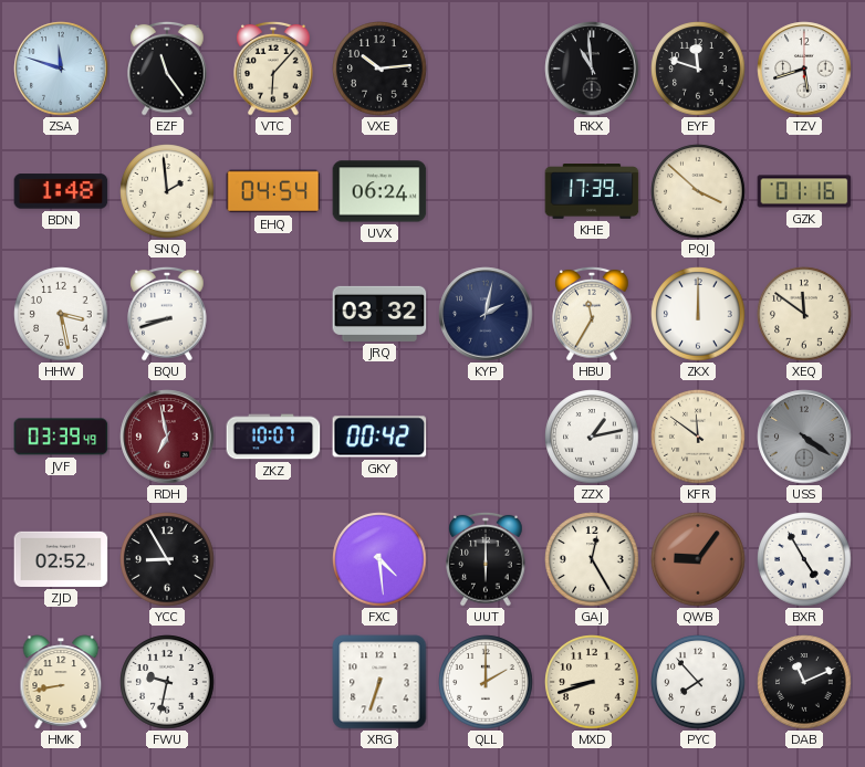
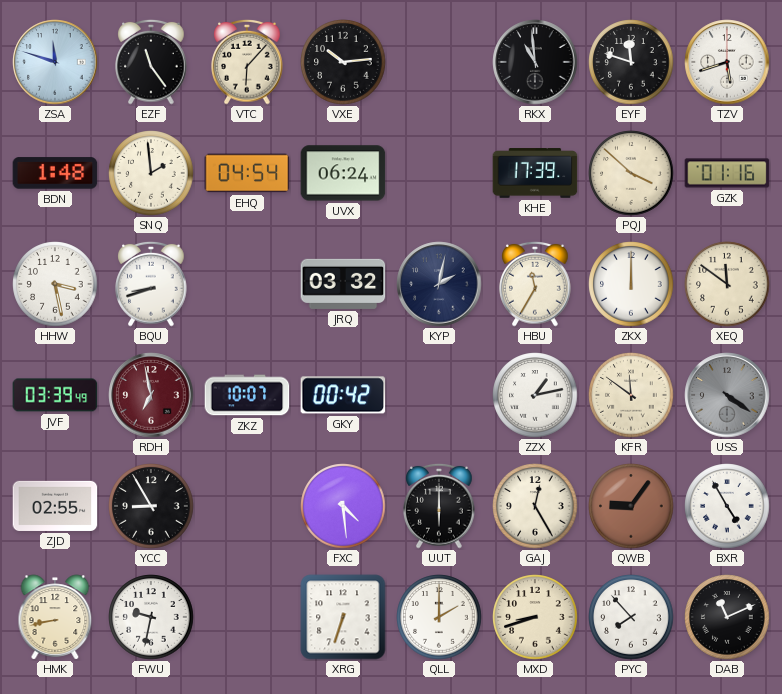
ZJD: 02:52 -> 02:55 (55, 506)
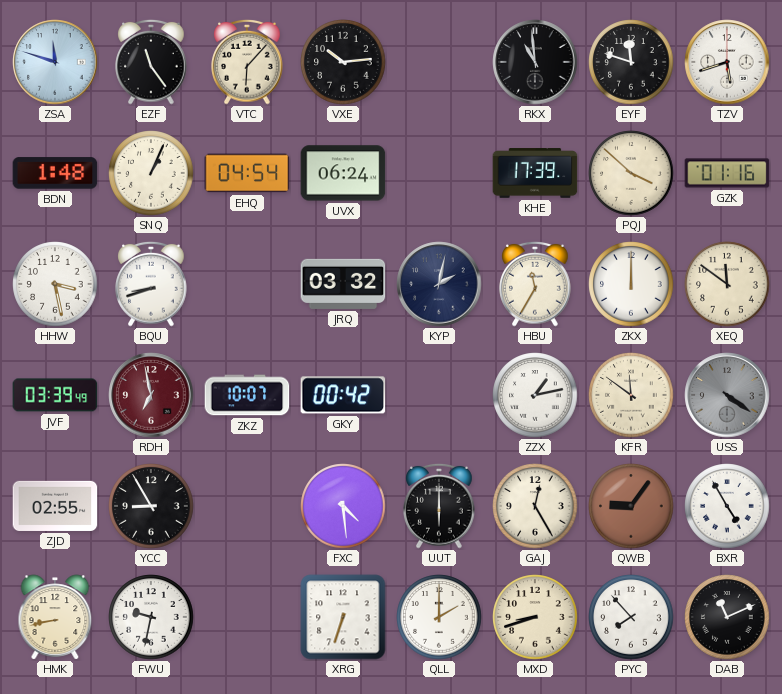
SNQ: 1:59 -> 1:04 (151, 173)
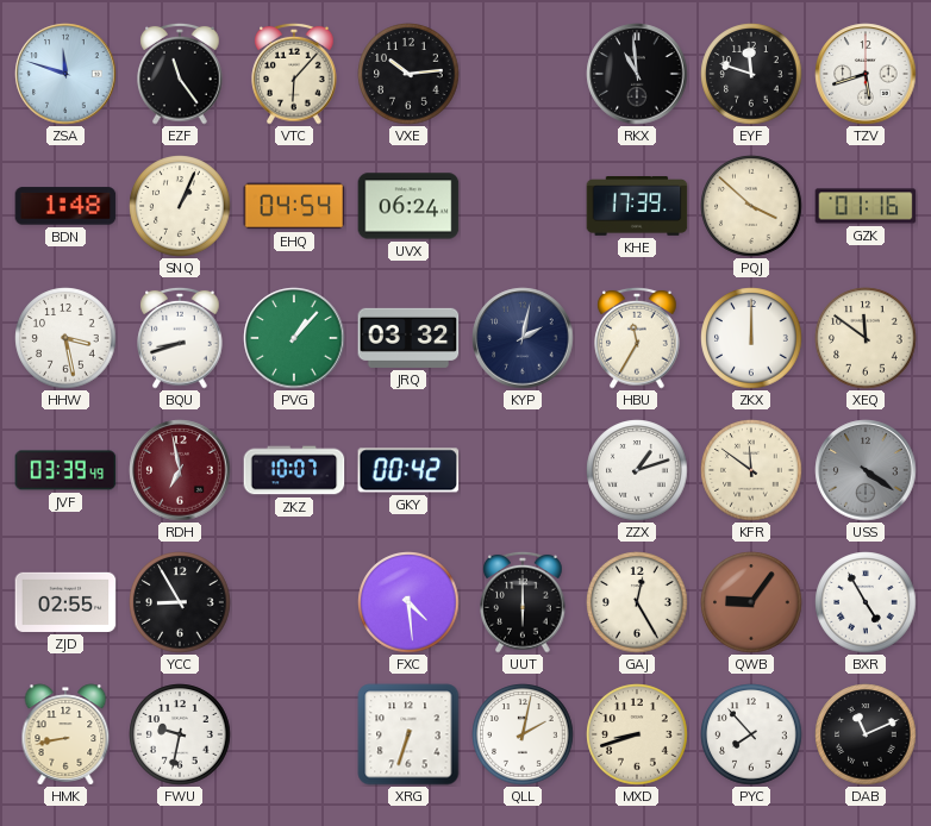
PVG: none -> 1:07 (294, 338)
ZZX: 1:13 -> 1:12 (637, 470)
QLL: 2:00 -> 2:02 (523, 734)
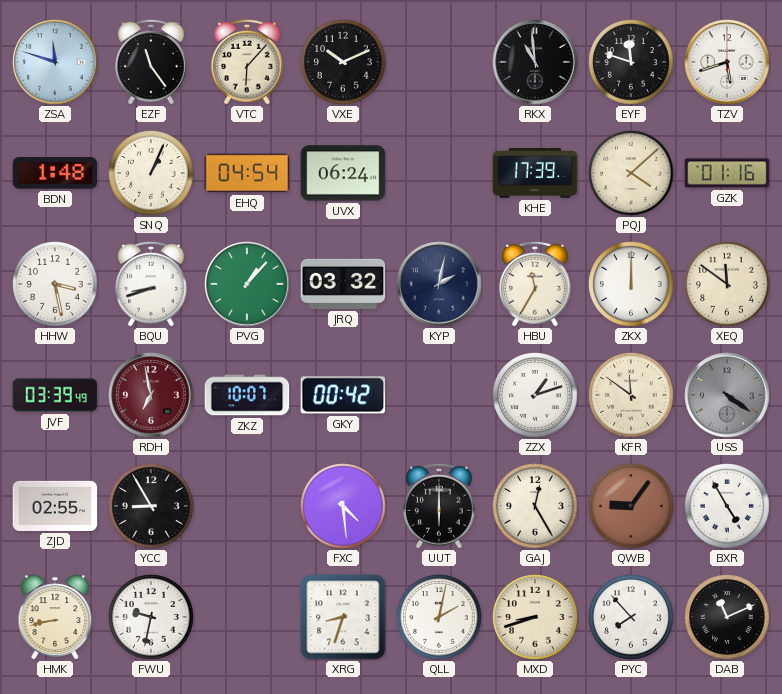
VXE: 10:14 -> 10:11 (343, 62)
PQJ: 3:52 -> 4:08 (631, 173)
XRG: 6:33 -> 8:33 (343, 617)
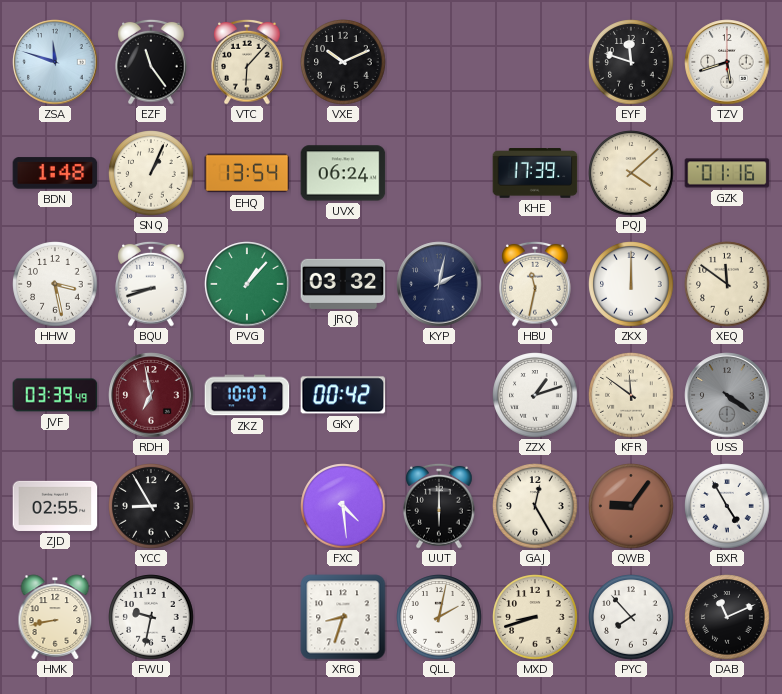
RKX: 10:59 -> none (535, 62)
EHQ: 04:54 -> 13:54 (247, 173)
HBU: 11:35 -> 11:32 (535, 284)
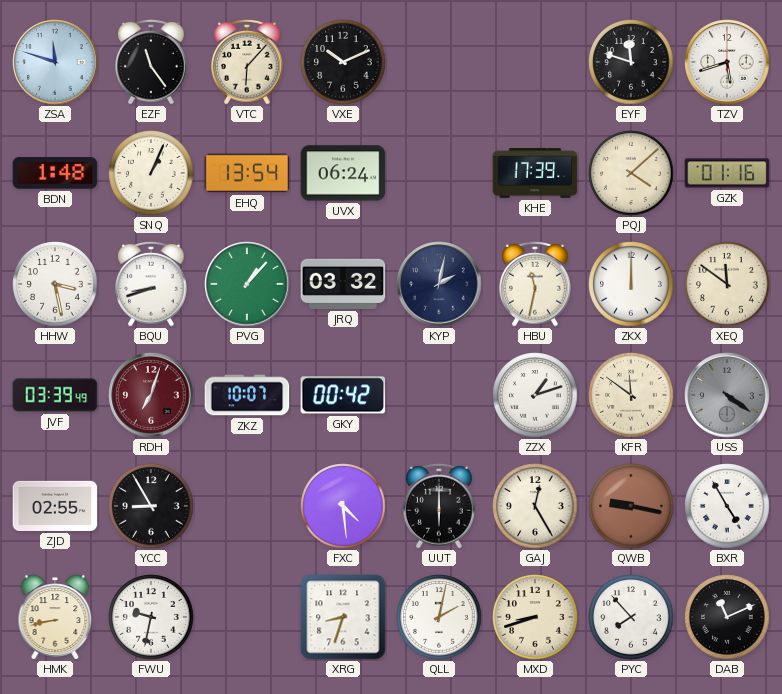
RDH: 6:58 -> 7:03 (151, 395)
QWB: 9:06 -> 9:17 (631, 506)
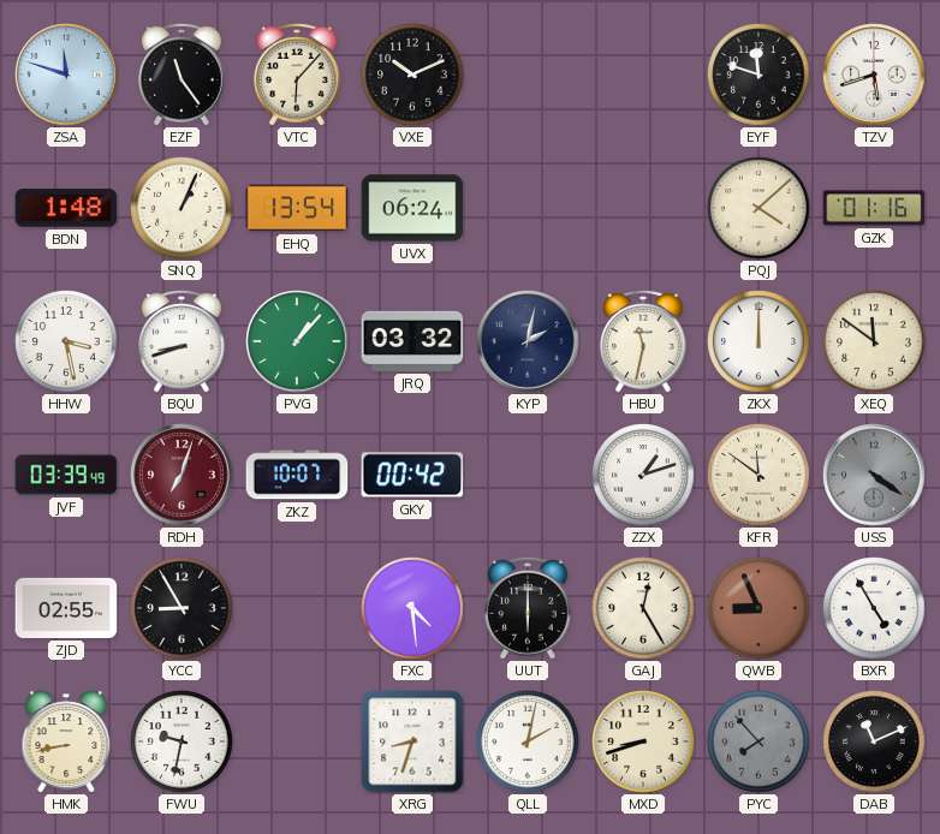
KHE: 17:39 -> none (535, 173)
QWB: 9:17 -> 8:56 (758, 608)
PYC dial: white -> grey (758, 741)
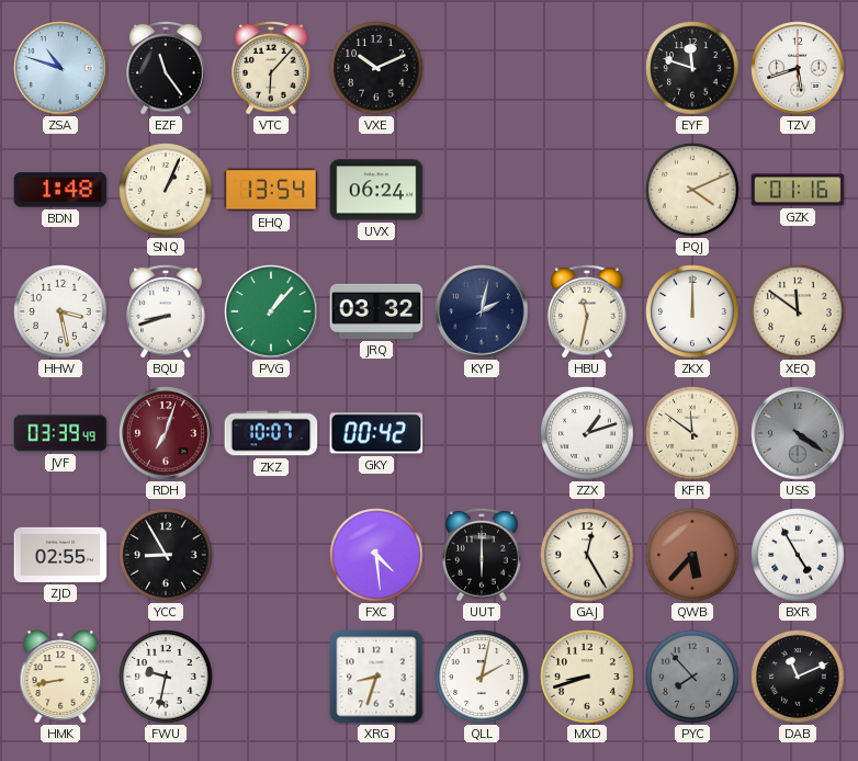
ZSA: 11:48 -> 10:48 (60, 68)
PQJ: 4:08 -> 4:11 (692, 190)
QWB: 8:56 -> 5:37 (692, 555)
